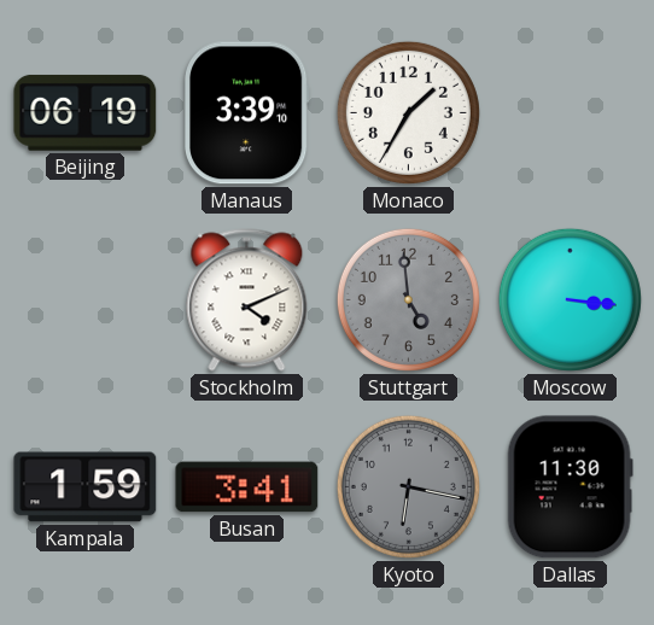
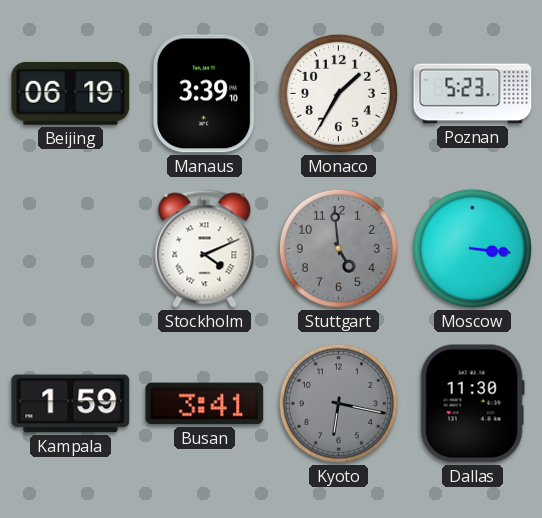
Poznan: none -> 5:23 (473, 94)
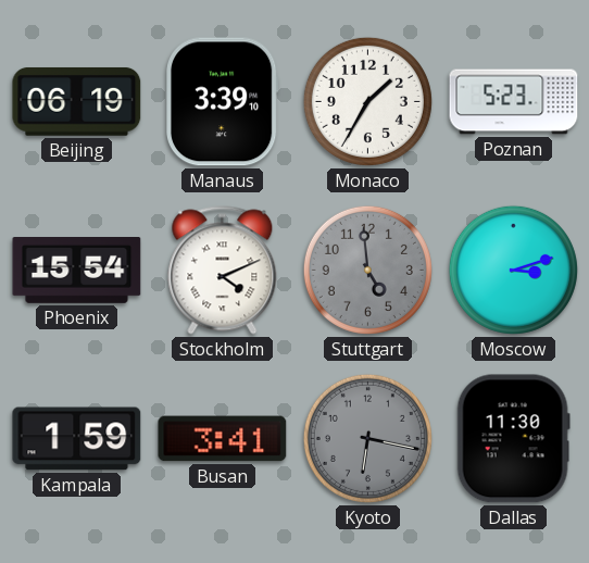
Phoenix: none -> 15:54 (77, 271)
Moscow: 3:16 -> 3:12 (513, 270)
